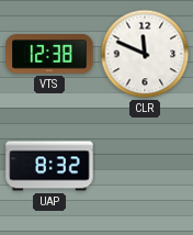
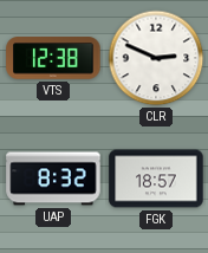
CLR: 11:49 -> 2:49 (156, 58)
FGK: none -> 18:57 (156, 179)
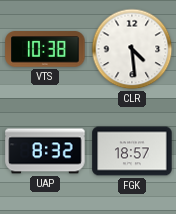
VTS: 12:38 -> 10:38 (45, 49)
CLR: 2:49 -> 4:29 (132, 49)
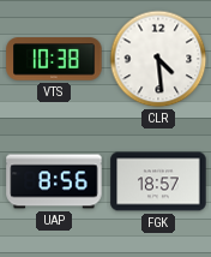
UAP: 8:32 -> 8:56 (54, 181)
